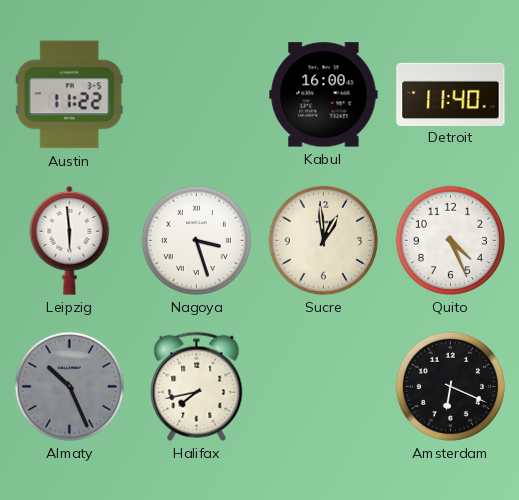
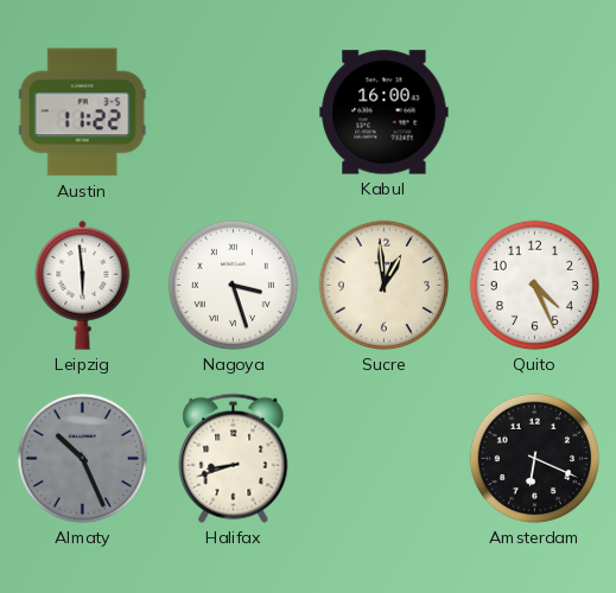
Detroit: 11:40 -> none (451, 94)
Halifax: 7:43 -> 8:42 (234, 458)
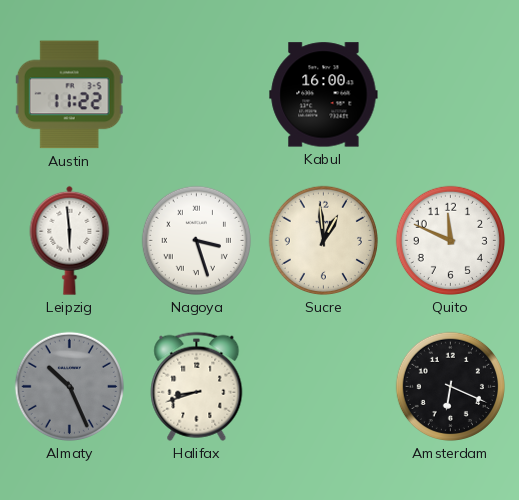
Quito: 4:26 -> 11:49 (450, 240)
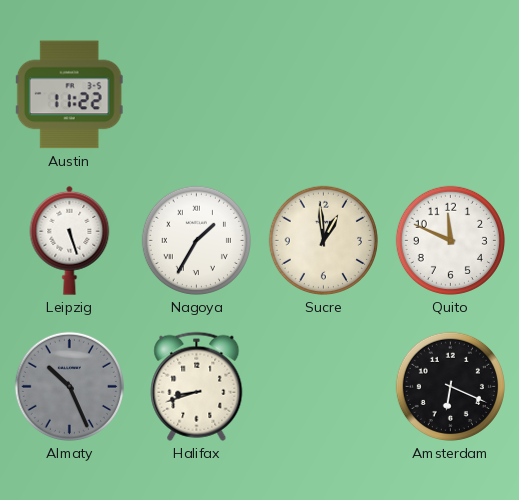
Kabul: 16:00 -> none (324, 95)
Leipzig: 5:59 -> 5:27 (70, 240)
Nagoya: 3:27 -> 1:35 (196, 240)
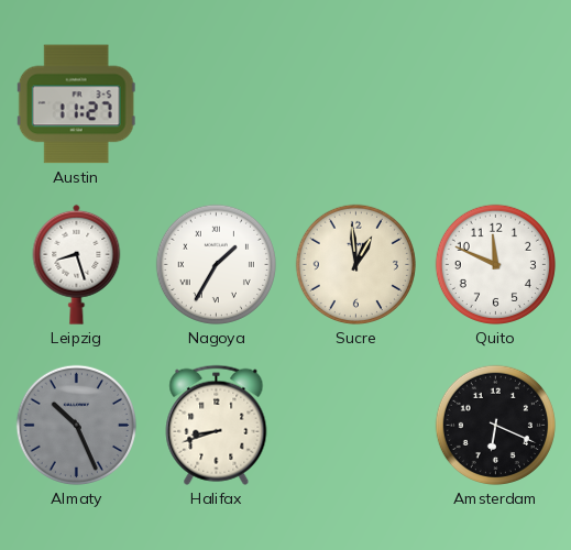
Austin: 11:22 -> 11:27 (76, 105)
Leipzig: 5:27 -> 8:27 (77, 264)
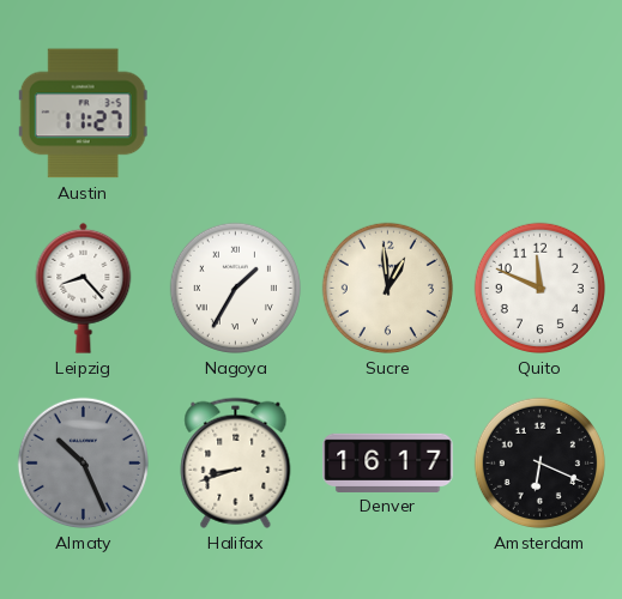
Leipzig: 8:27 -> 8:23 (84, 288)
Denver: none -> 16:17 (388, 462)
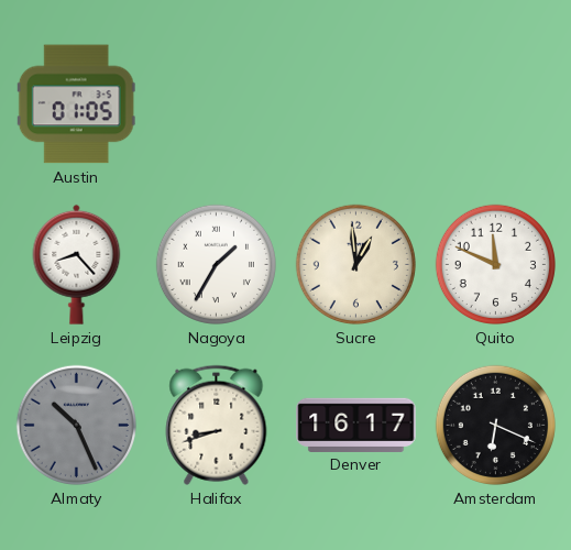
Austin: 11:27 -> 01:05 (76, 105)
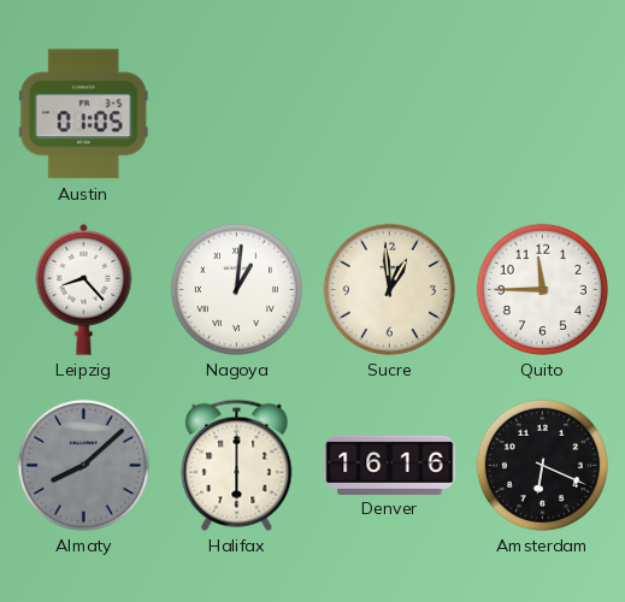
Nagoya: 1:35 -> 1:01 (236, 289)
Quito: 11:49 -> 11:45 (542, 289)
Almaty: 10:26 -> 8:08 (83, 465)
Halifax: 8:42 -> 6:00 (237, 465)
Denver: 16:17 -> 16:16 (390, 465)
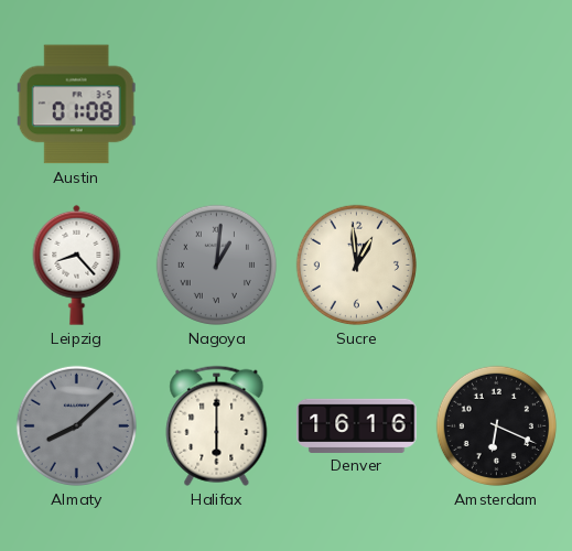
Austin: 01:05 -> 01:08 (76, 105)
Nagoya dial: white -> grey (216, 264)
Quito: 11:45 -> none (542, 289)
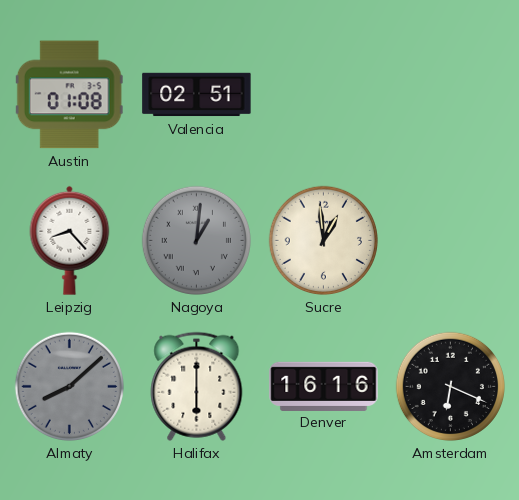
Valencia: none -> 02:51 (197, 95)
